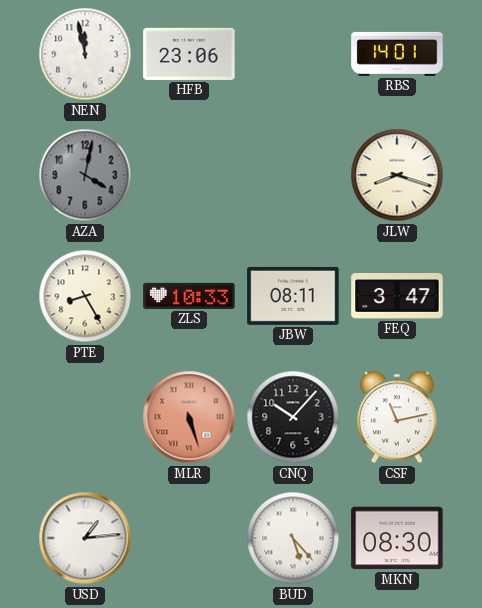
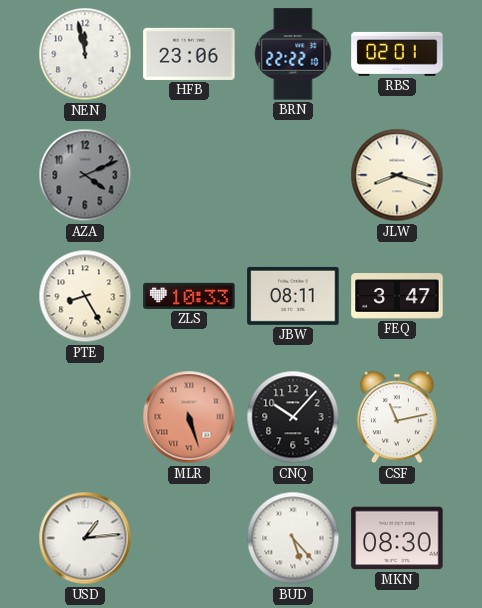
BRN: none -> 22:22 (293, 54)
RBS: 14:01 -> 02:01 (397, 54)
AZA: 4:02 -> 4:11 (85, 175)
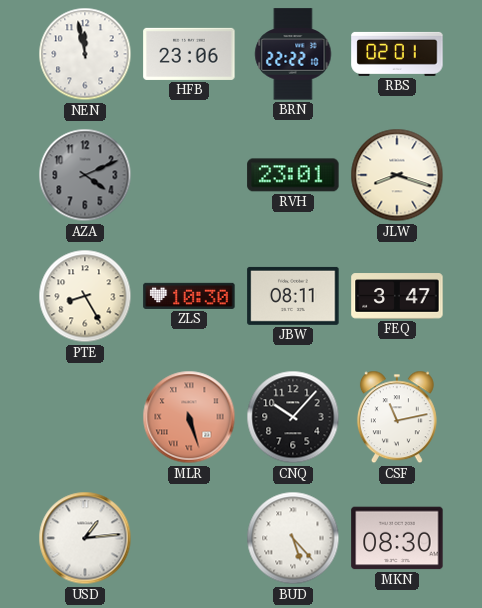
RVH: none -> 23:01 (293, 175)
ZLS: 10:33 -> 10:30 (189, 296)
